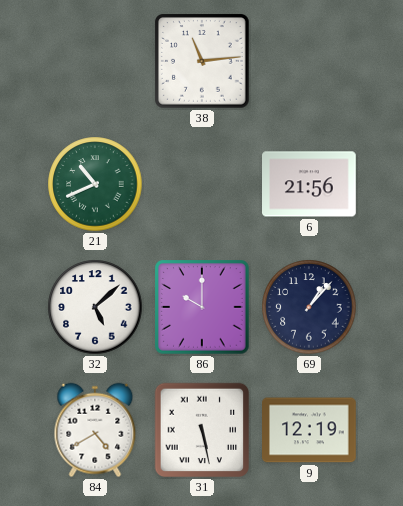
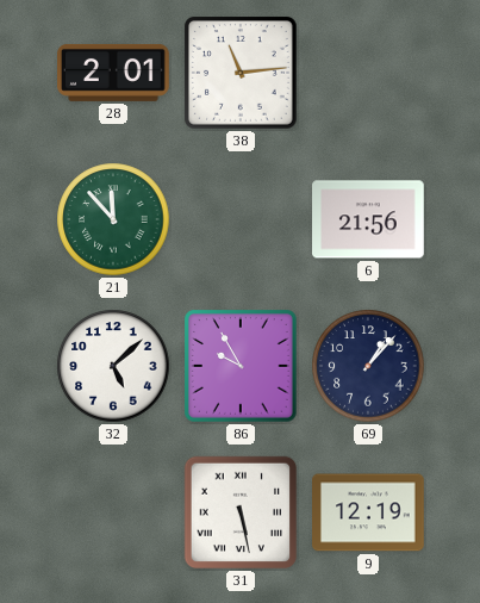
28: none -> 2:01 (113, 73)
21: 10:41 -> 11:53 (113, 219)
86: 10:00 -> 9:55 (242, 367)
84: 4:40 -> none (95, 430)
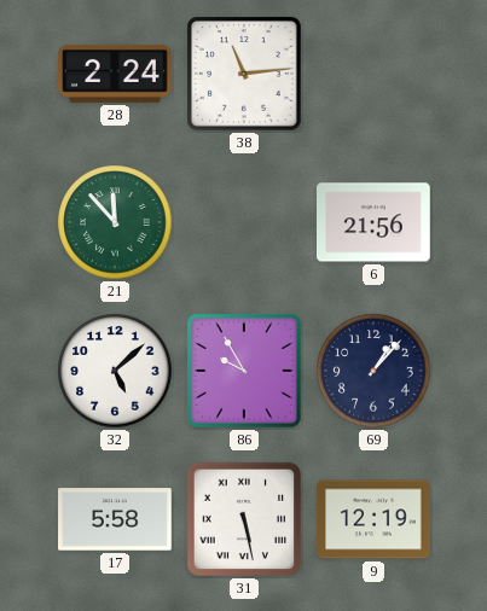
28: 2:01 -> 2:24 (115, 74)
17: none -> 5:58 (116, 519)
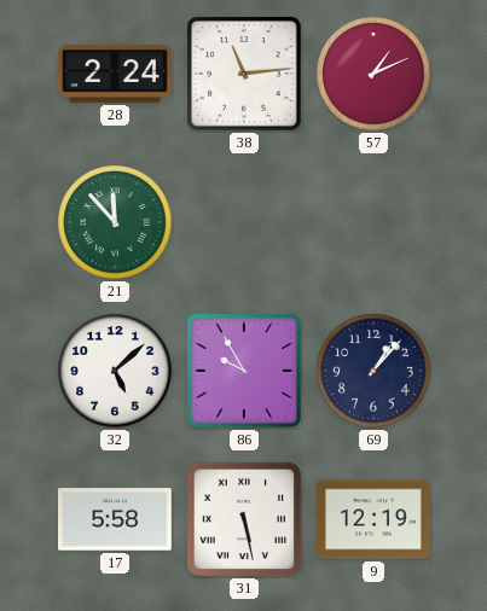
57: none -> 1:11 (373, 74)
6: 21:56 -> none (375, 222)
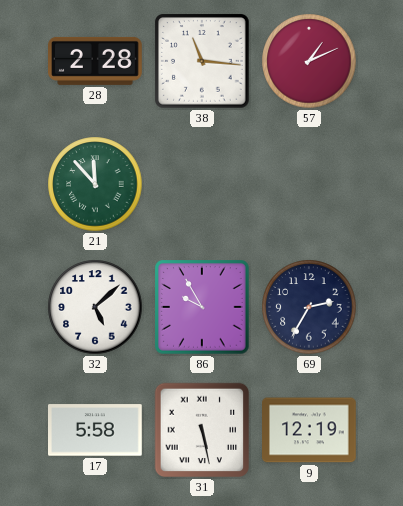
28: 2:24 -> 2:28 (95, 61)
38: 11:14 -> 11:16 (203, 62)
69: 1:07 -> 2:35 (309, 307)
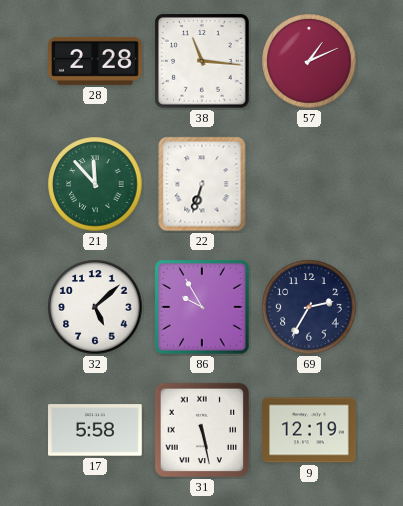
22: none -> 6:33 (202, 184)
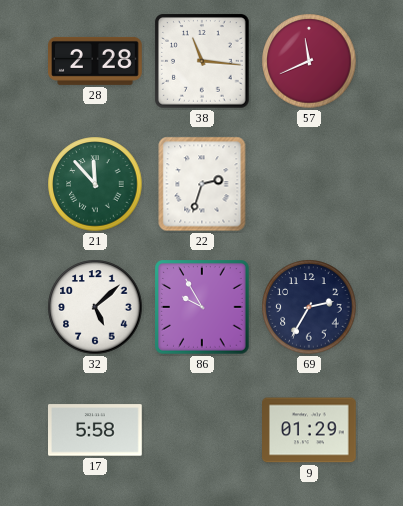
57: 1:11 -> 11:41 (309, 61)
22: 6:33 -> 2:33 (202, 184)
31: 5:28 -> none (202, 430)
9: 12:19 -> 01:29 (310, 430)
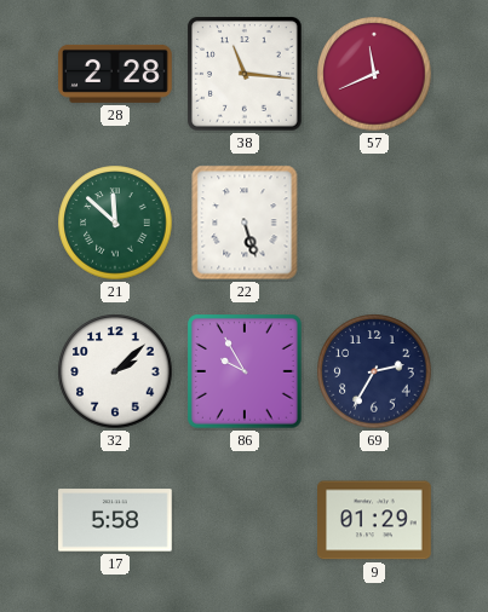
21: 11:53 -> 11:52 (115, 223)
22: 2:33 -> 5:27 (245, 223)
32: 5:08 -> 2:08 (115, 371)
